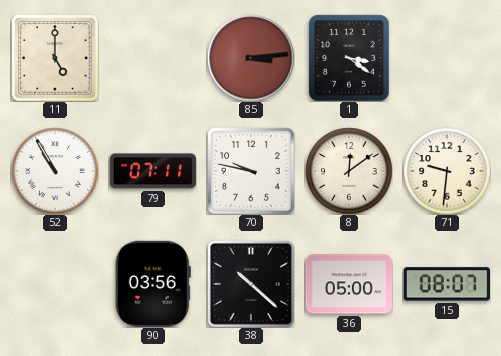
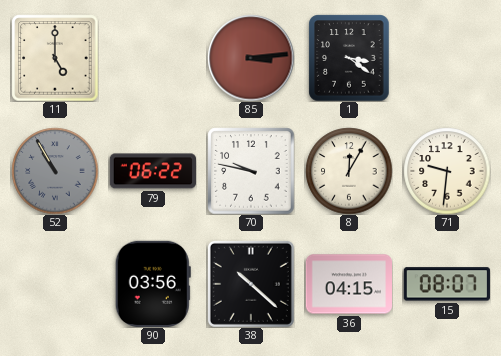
52 dial: white -> grey (55, 171)
79: 07:11 -> 06:22 (152, 171)
8: 12:09 -> 12:05 (349, 171)
36: 05:00 -> 04:15 (348, 284)
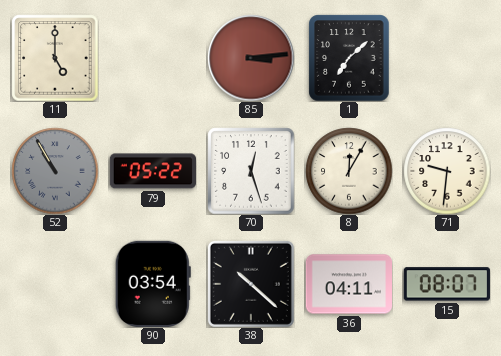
1: 3:21 -> 7:08 (349, 58)
79: 06:22 -> 05:22 (152, 171)
70: 9:47 -> 12:27 (251, 171)
90: 03:56 -> 03:54 (153, 284)
36: 04:15 -> 04:11 (348, 284)
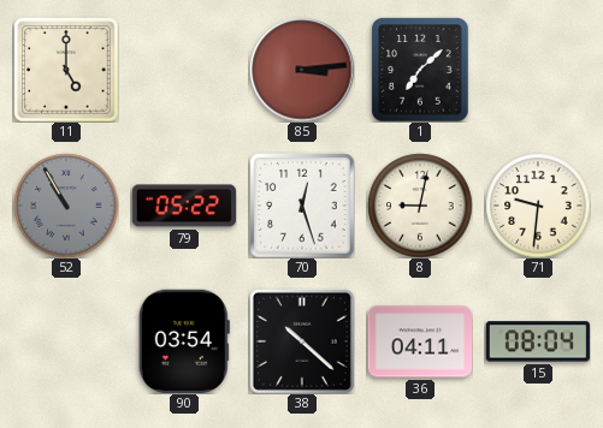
8: 12:05 -> 9:02 (420, 206)
15: 08:07 -> 08:04 (538, 341)
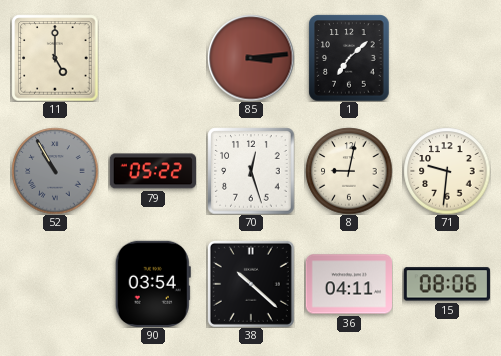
15: 08:04 -> 08:06 (447, 284)
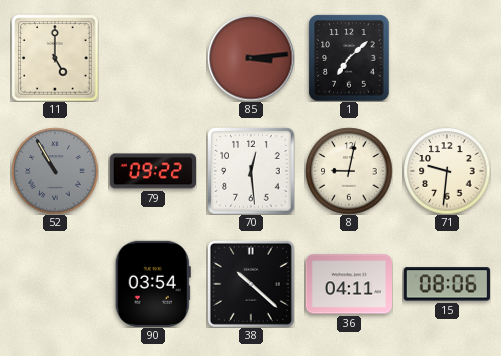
79: 05:22 -> 09:22 (152, 171)
70: 12:27 -> 12:29 (251, 171)
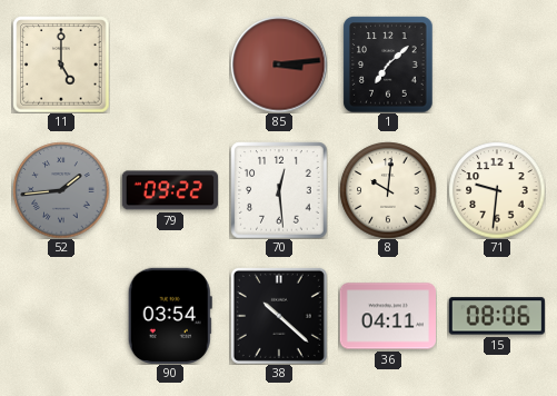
52: 10:55 -> 1:44 (61, 190)
8: 9:02 -> 10:01 (388, 190)
